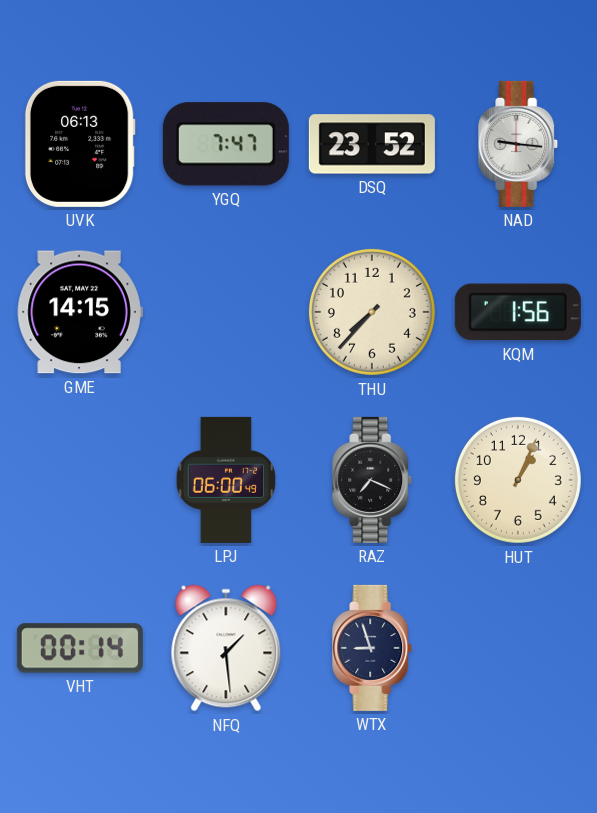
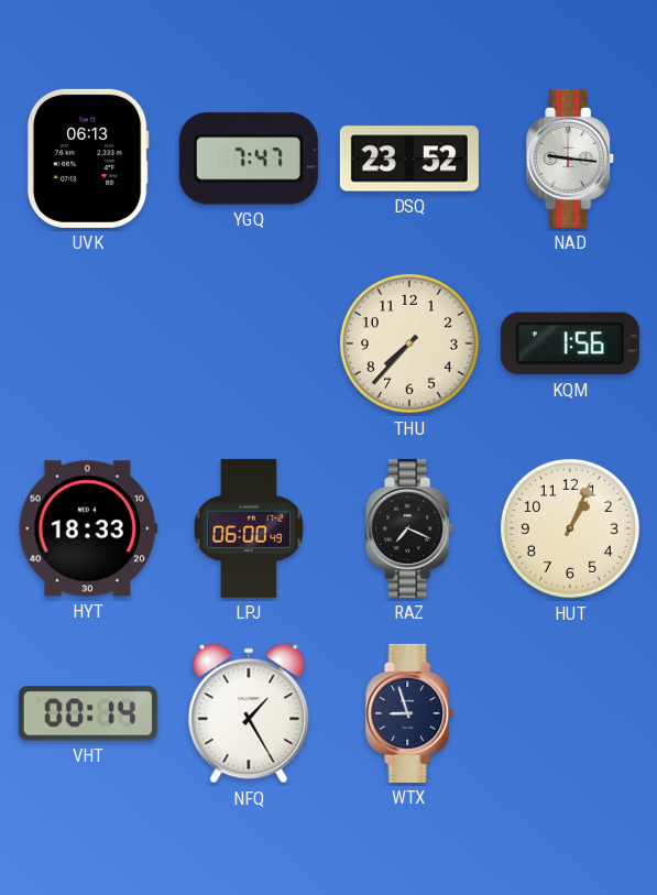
GME: 14:15 -> none (80, 312)
HYT: none -> 18:33 (88, 528)
NFQ: 1:29 -> 1:25 (249, 713)
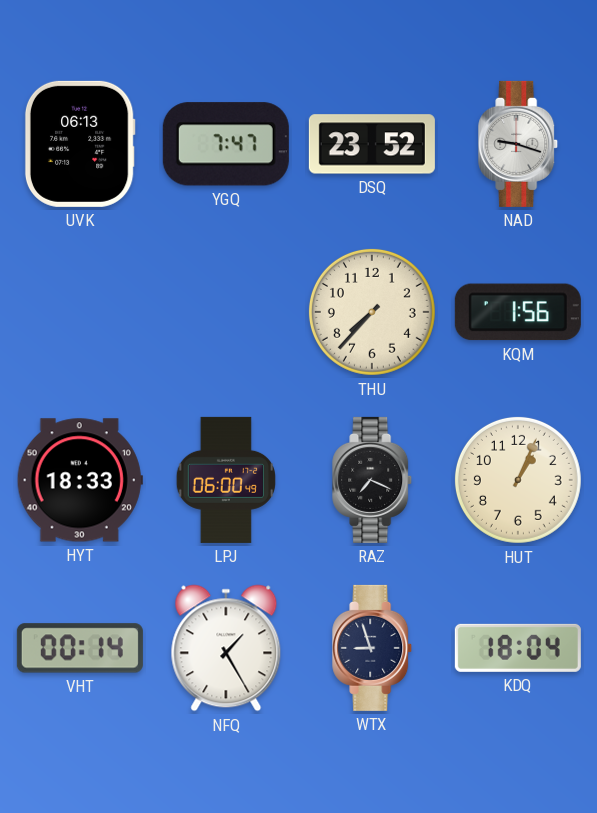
NAD: 9:16 -> 9:18 (519, 144)
KDQ: none -> 18:04 (518, 648)
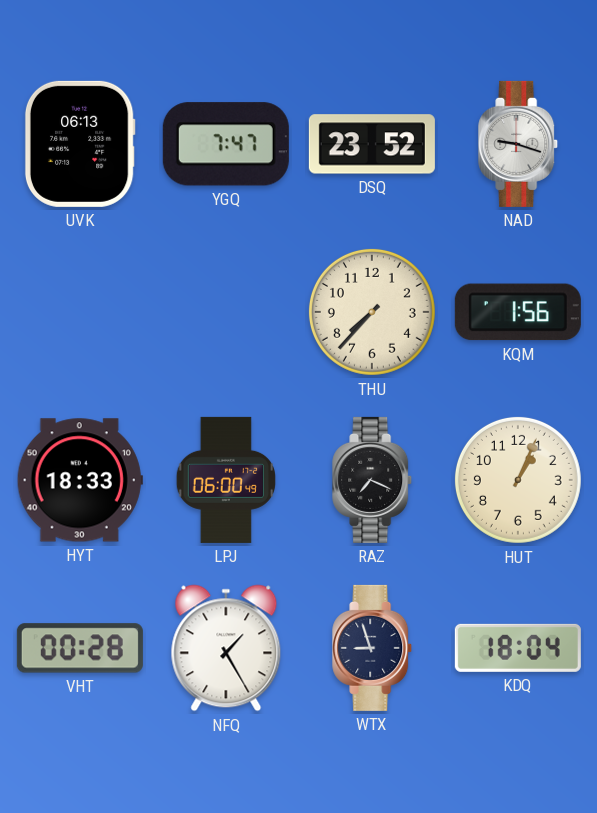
VHT: 00:14 -> 00:28 (80, 648)
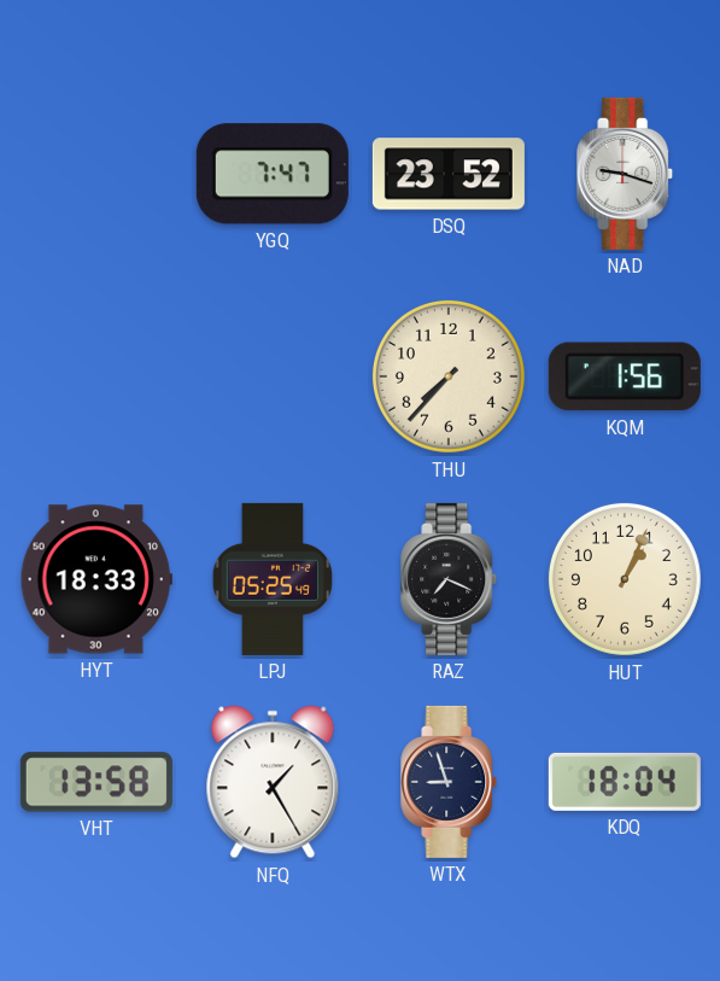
UVK: 06:13 -> none (80, 144)
LPJ: 06:00 -> 05:25 (273, 579)
VHT: 00:28 -> 13:58 (96, 782)
